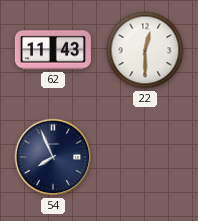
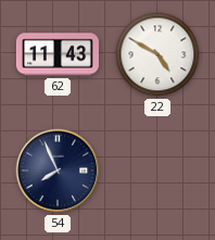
22: 12:30 -> 4:50 (157, 54)
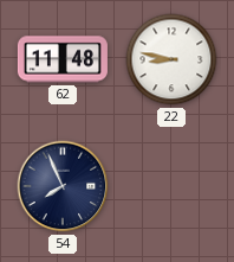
62: 11:43 -> 11:48 (63, 59)
22: 4:50 -> 8:47 (171, 59)
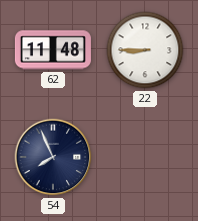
22: 8:47 -> 8:45 (145, 50)
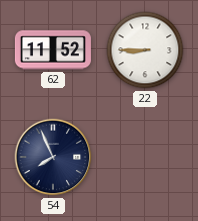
62: 11:48 -> 11:52 (53, 50)
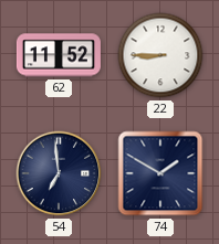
54: 7:56 -> 6:59 (59, 173)
74: none -> 1:50 (160, 173)
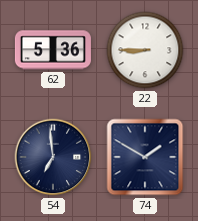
62: 11:52 -> 5:36 (53, 50)
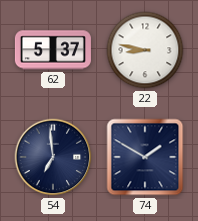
62: 5:36 -> 5:37 (53, 50)
22: 8:45 -> 8:47 (145, 50)
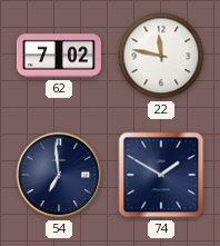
62: 5:37 -> 7:02 (59, 56)
22: 8:47 -> 11:47 (161, 56)
